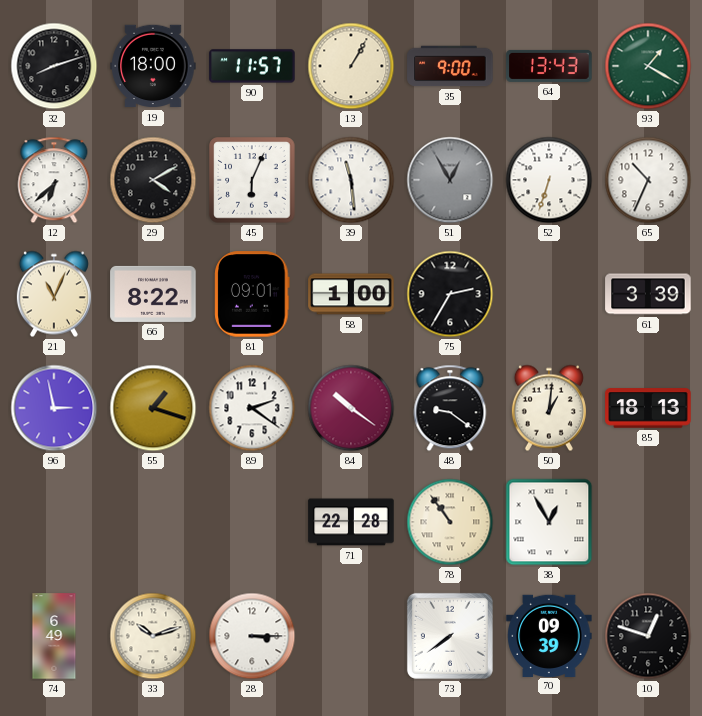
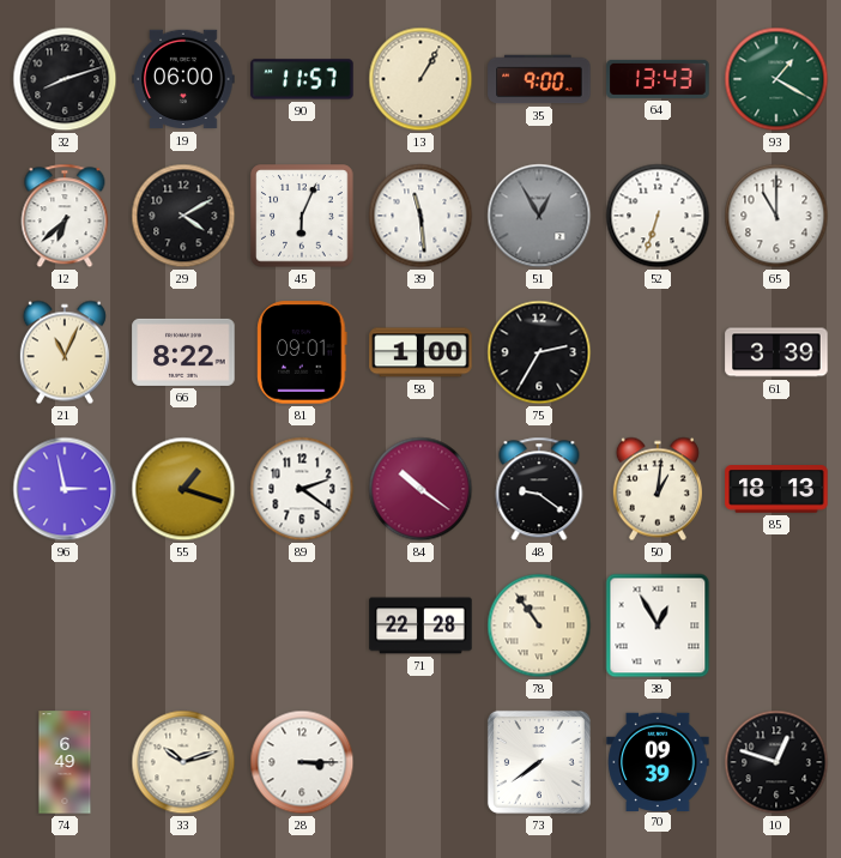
19: 18:00 -> 06:00 (183, 79)
65: 10:34 -> 11:00 (776, 216)
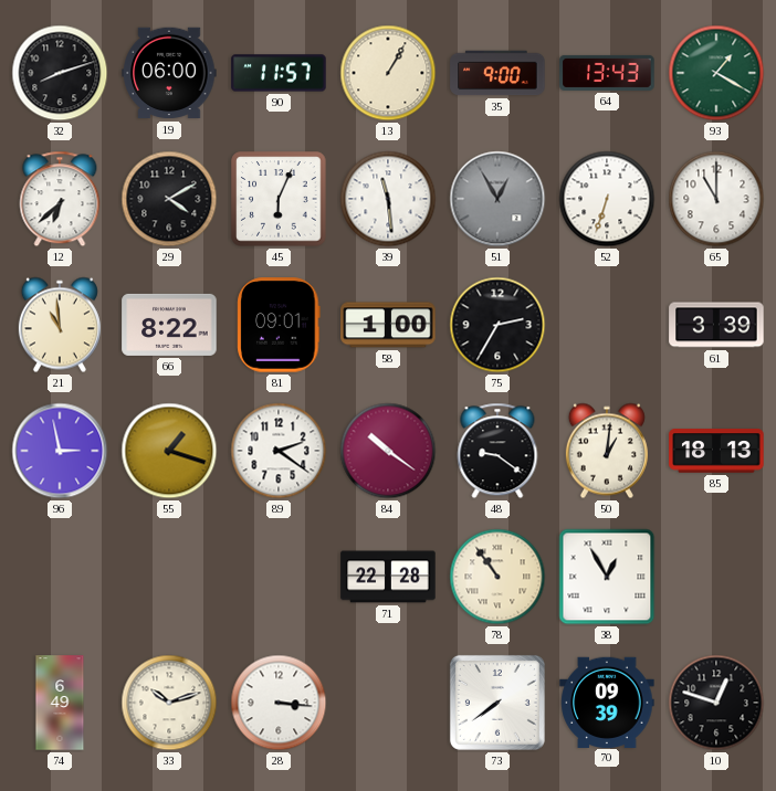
21: 11:04 -> 10:59 (60, 325)
28: 3:15 -> 3:16 (279, 703)
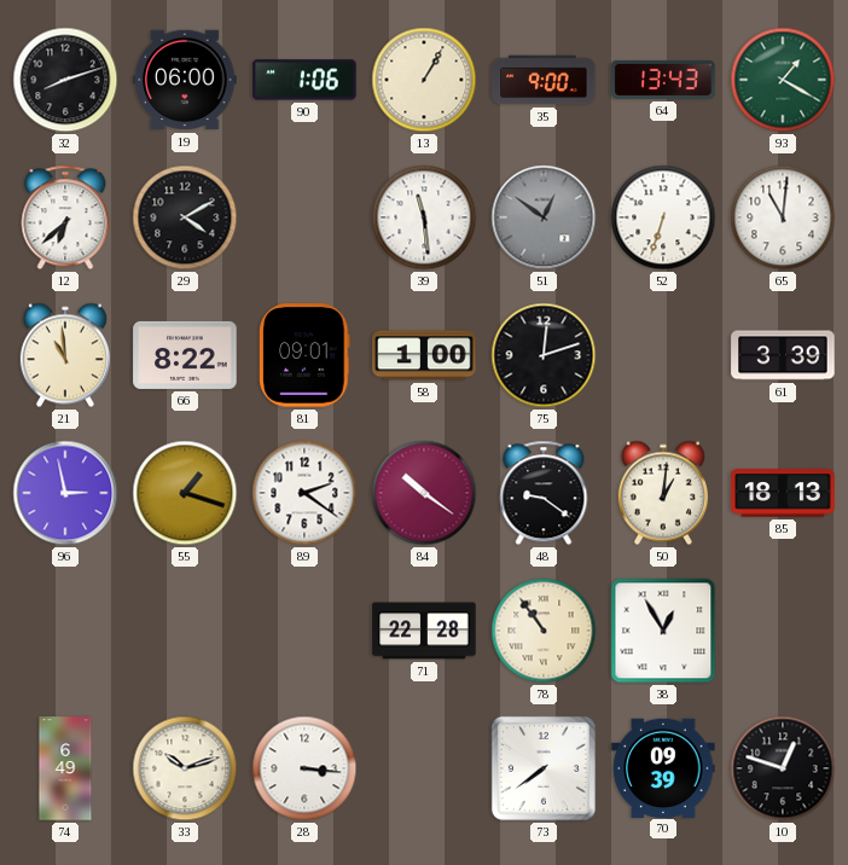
90: 11:57 -> 1:06 (304, 80)
45: 6:04 -> none (279, 199)
51: 12:55 -> 12:51 (544, 217)
65: 11:00 -> 11:01 (783, 217)
75: 2:35 -> 12:12 (544, 355)
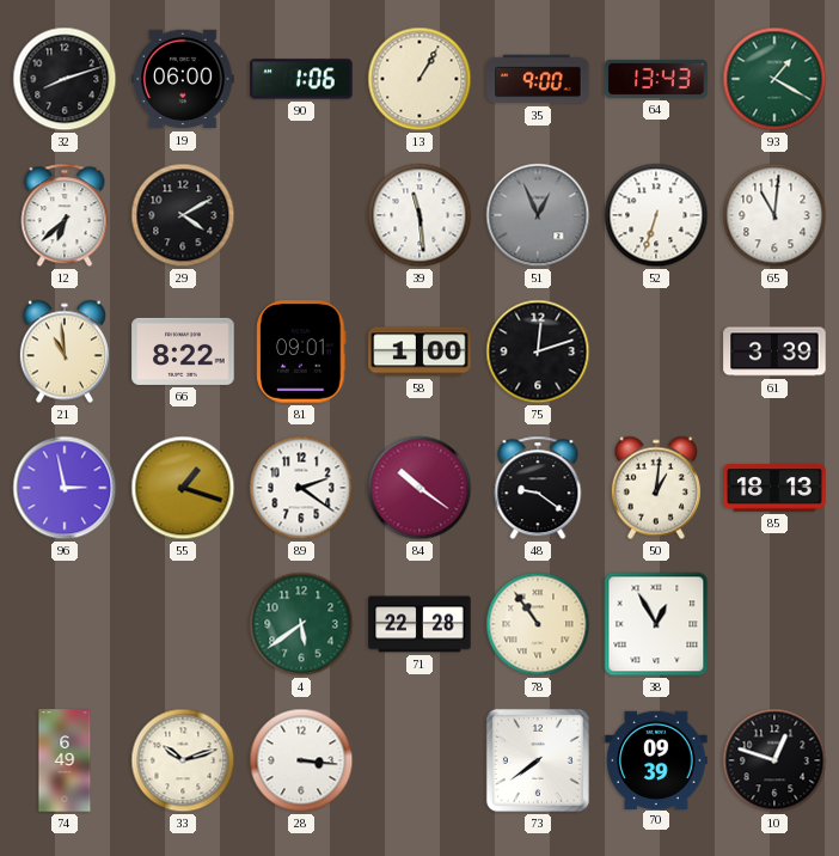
51: 12:51 -> 12:56 (538, 215)
4: none -> 5:39 (301, 624)
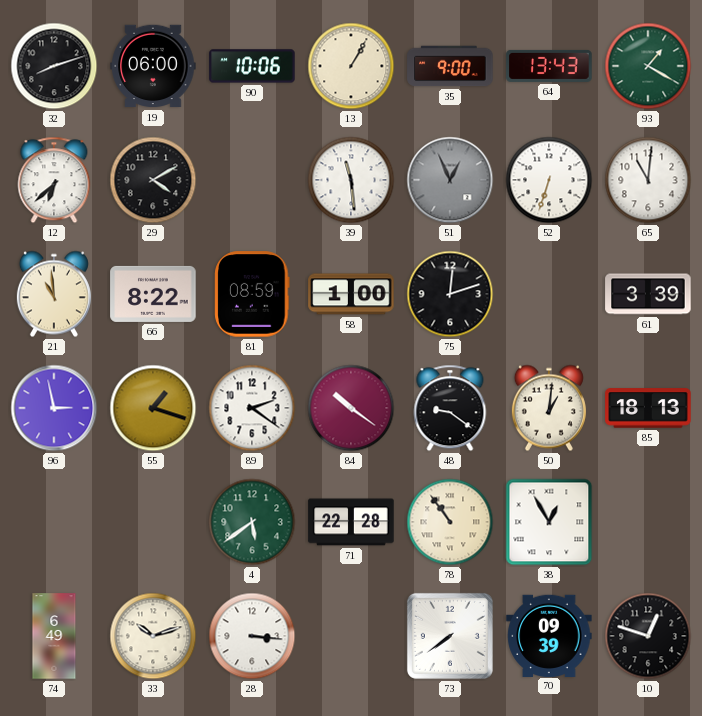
90: 1:06 -> 10:06 (252, 66)
81: 09:01 -> 08:59 (252, 294)
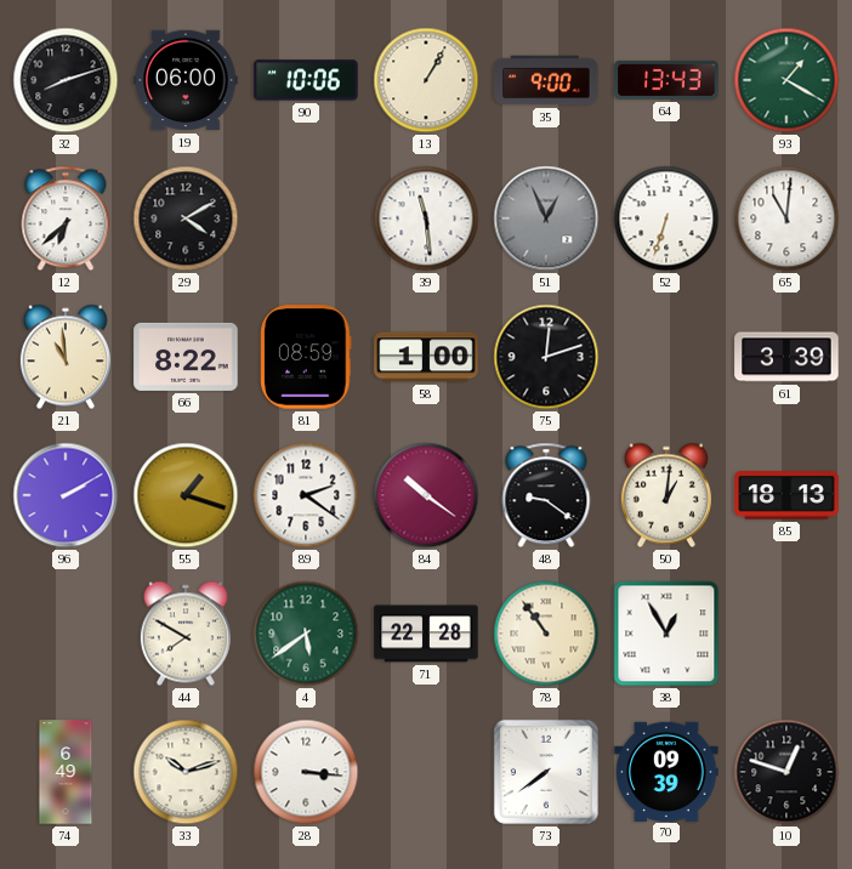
96: 2:58 -> 2:10 (66, 495)
44: none -> 7:50 (186, 634)
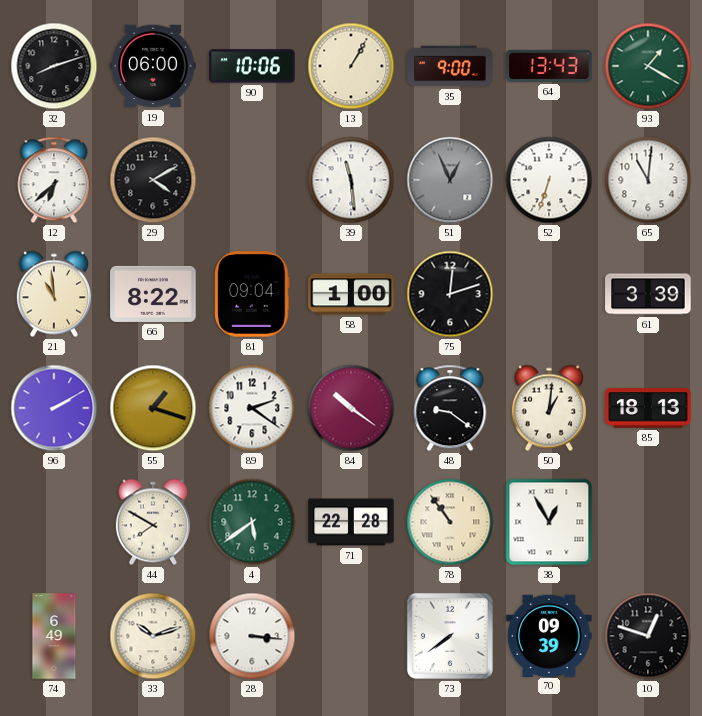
81: 08:59 -> 09:04 (252, 294)
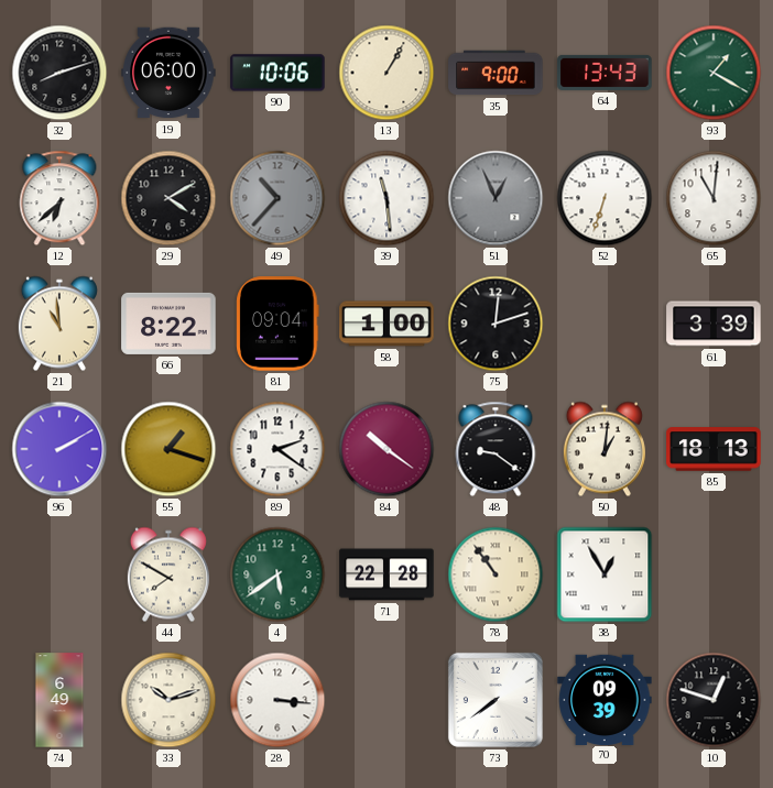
49: none -> 10:37 (277, 198)
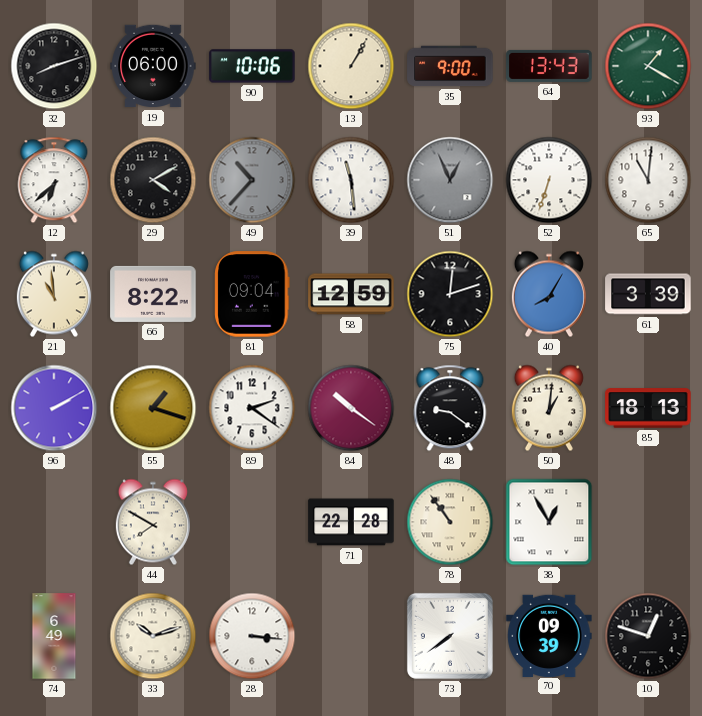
58: 1:00 -> 12:59 (351, 294)
40: none -> 8:05 (549, 294)
4: 5:39 -> none (277, 574)
